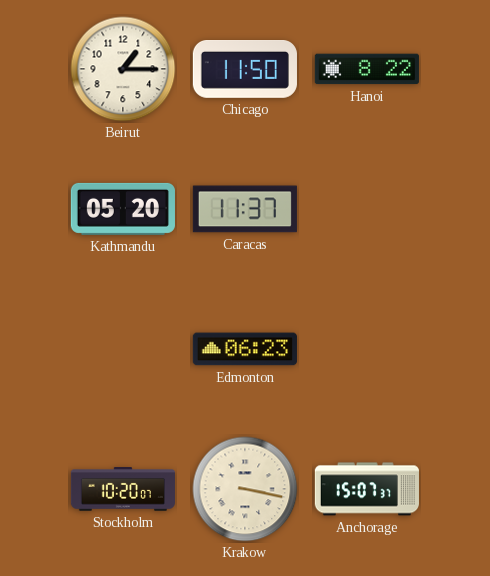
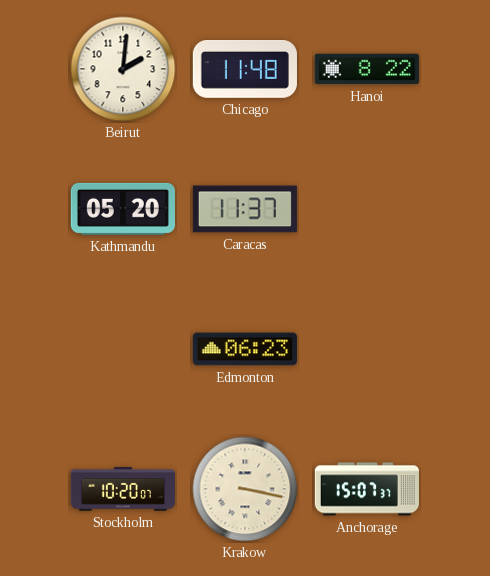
Beirut: 1:15 -> 2:01 (123, 69)
Chicago: 11:50 -> 11:48 (245, 70)
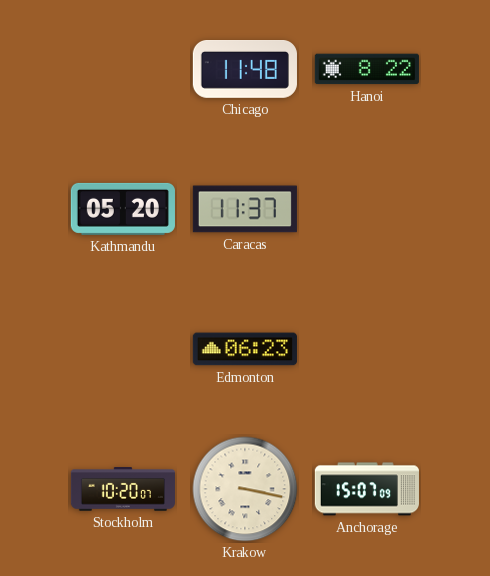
Beirut: 2:01 -> none (123, 69)
Anchorage: 15:07:37 -> 15:07:09 (367, 489)
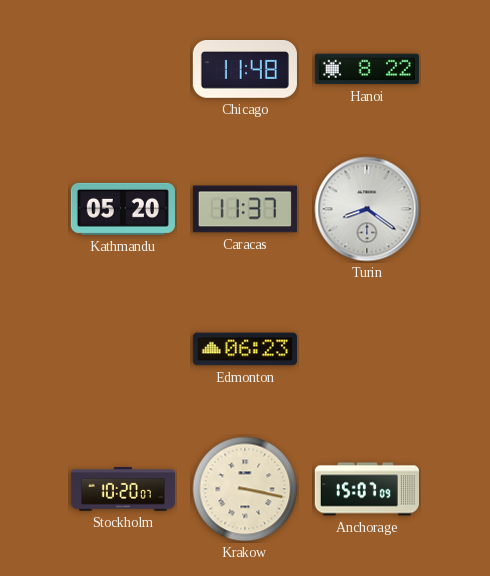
Turin: none -> 8:21 (367, 209)
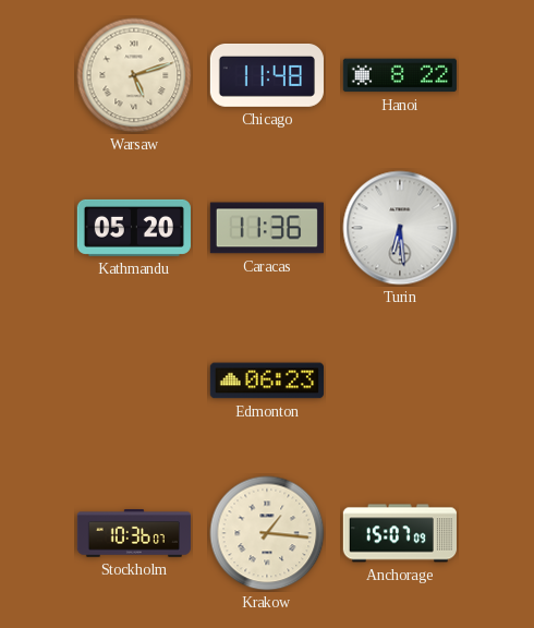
Warsaw: none -> 5:12 (134, 75)
Caracas: 11:37 -> 11:36 (267, 228)
Turin: 8:21 -> 6:29 (400, 228)
Stockholm: 10:20 -> 10:36 (134, 533)
Krakow: 3:17 -> 1:16 (267, 533)
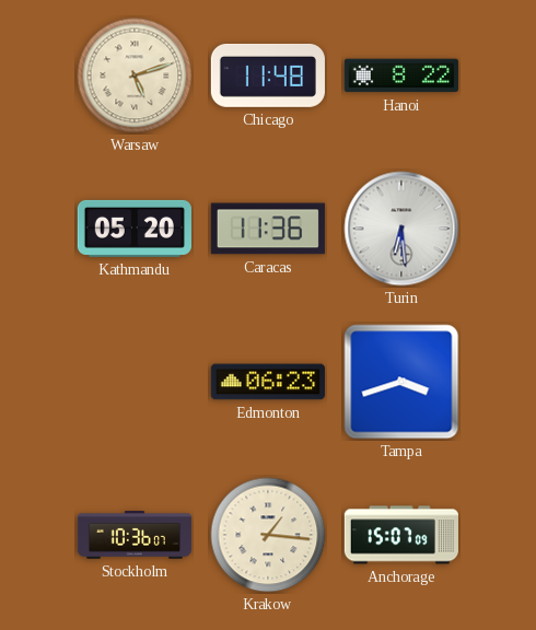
Tampa: none -> 3:42 (401, 382)
